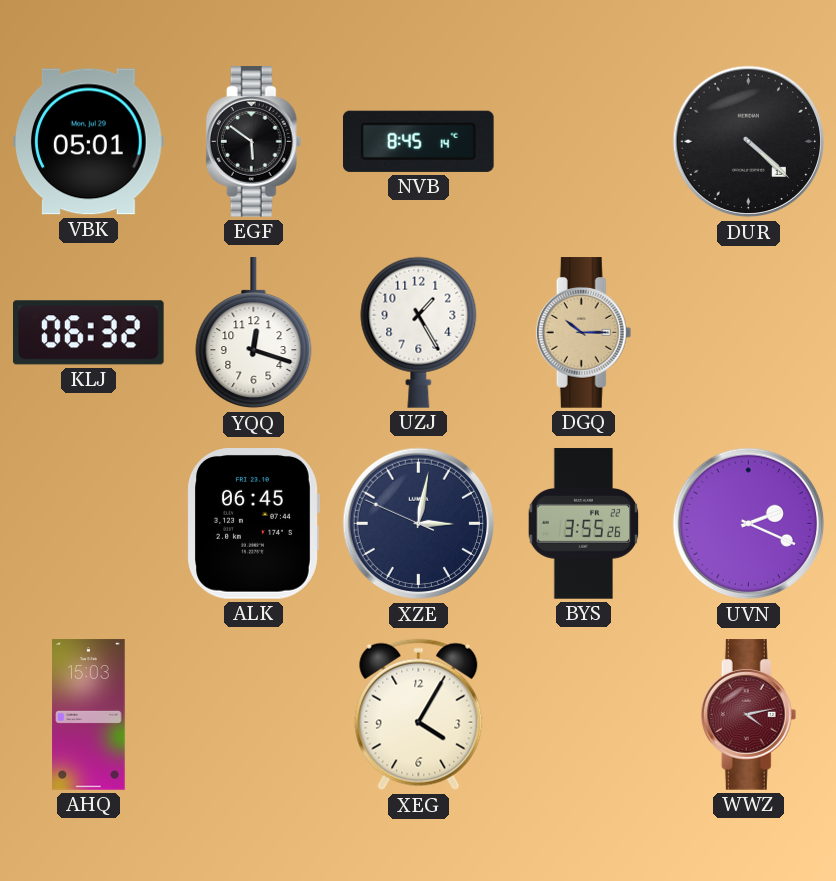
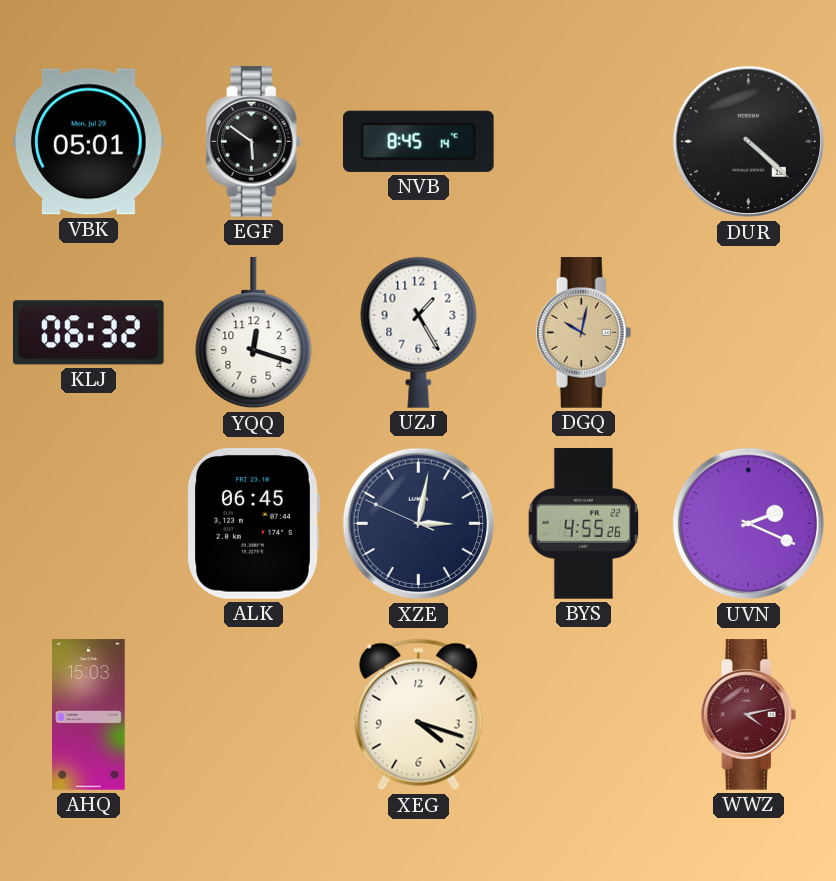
DGQ: 10:15 -> 10:02 (584, 333)
BYS: 3:55 -> 4:55 (584, 524)
XEG: 4:05 -> 4:18 (419, 715)
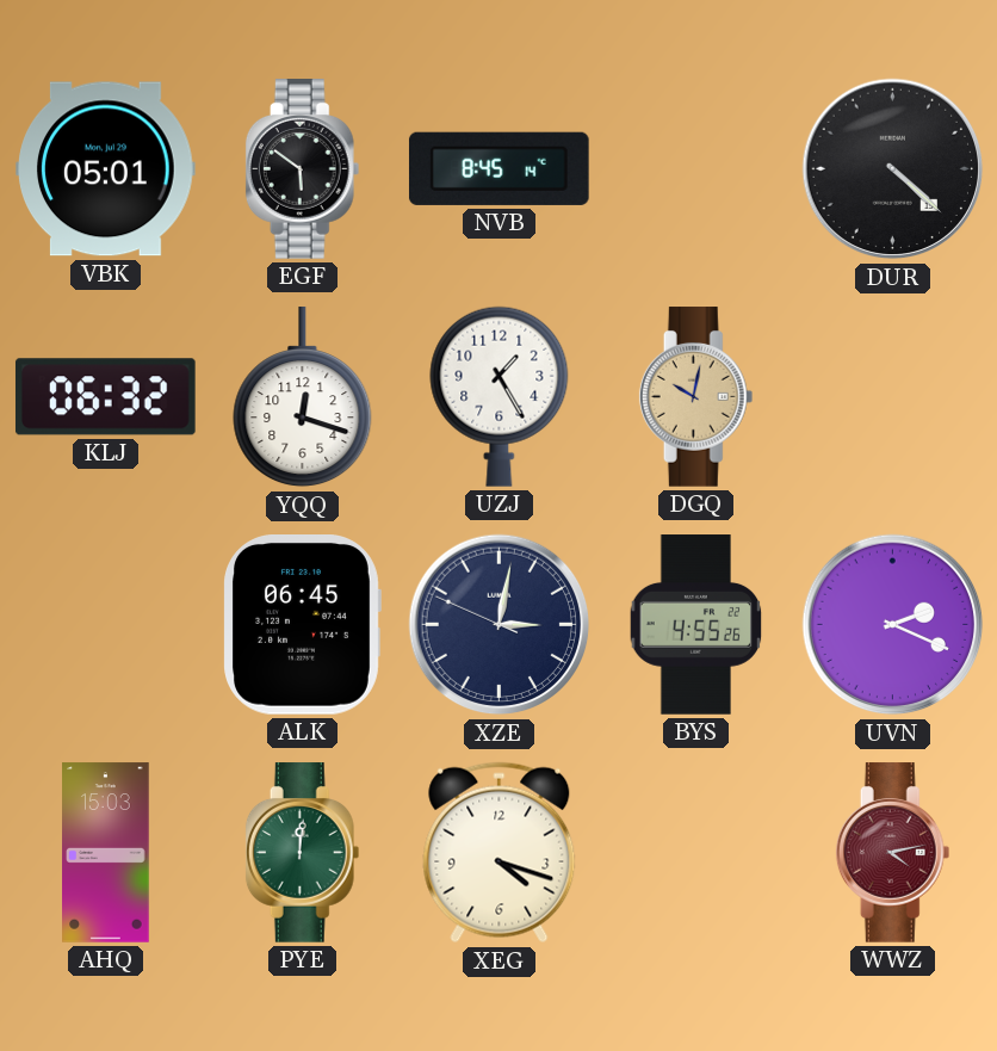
PYE: none -> 12:01 (303, 853)
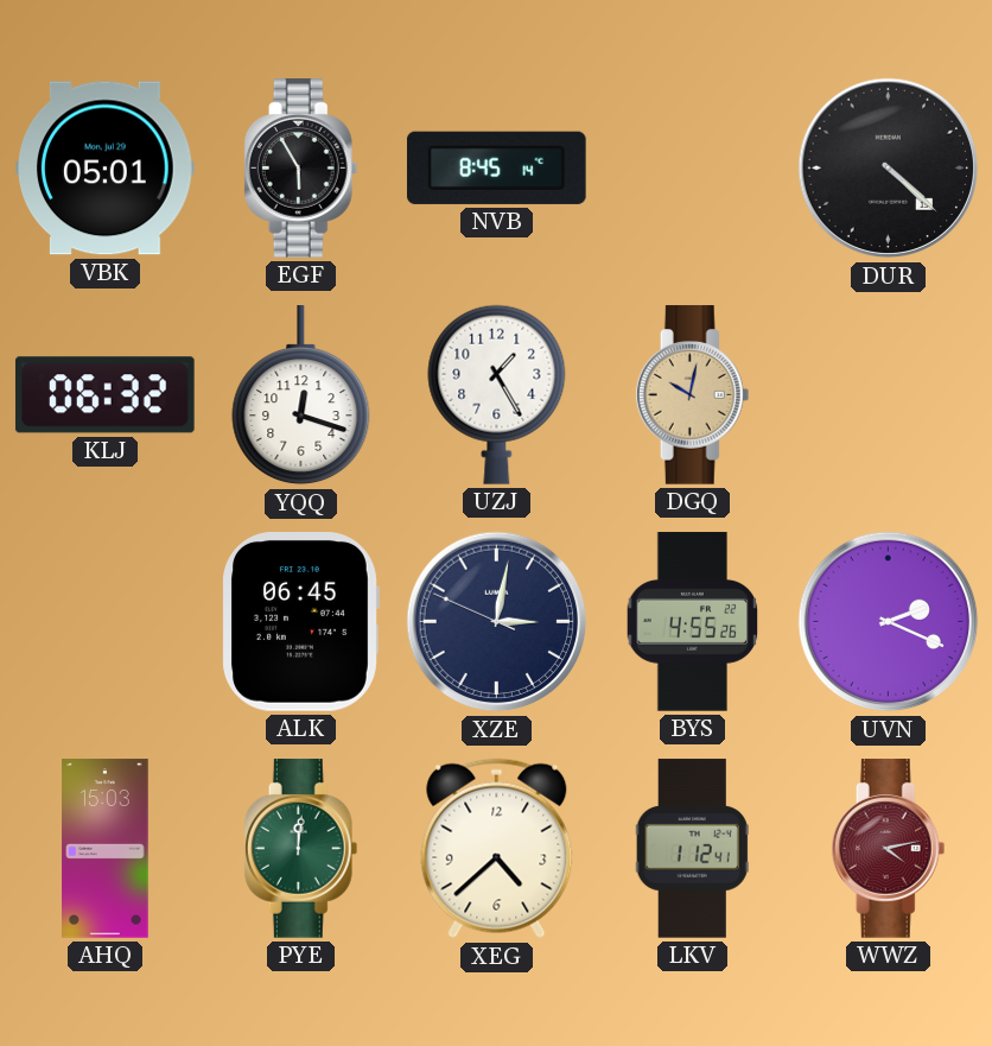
EGF: 5:51 -> 5:55 (301, 169)
XEG: 4:18 -> 4:38 (497, 849)
LKV: none -> 1:12 (692, 849)
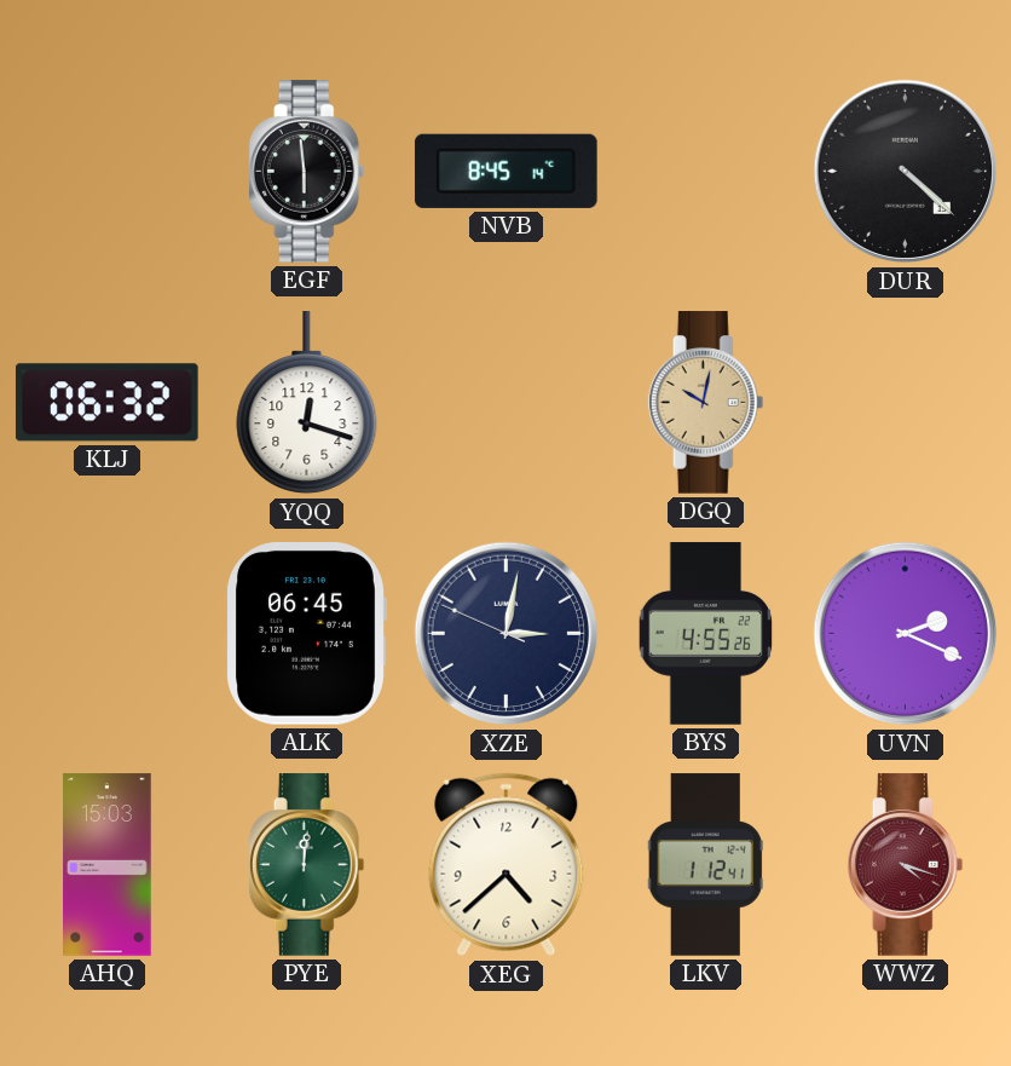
VBK: 05:01 -> none (106, 169)
EGF: 5:55 -> 5:59 (307, 172)
UZJ: 1:25 -> none (497, 394)
WWZ: 4:13 -> 4:18 (906, 865)
